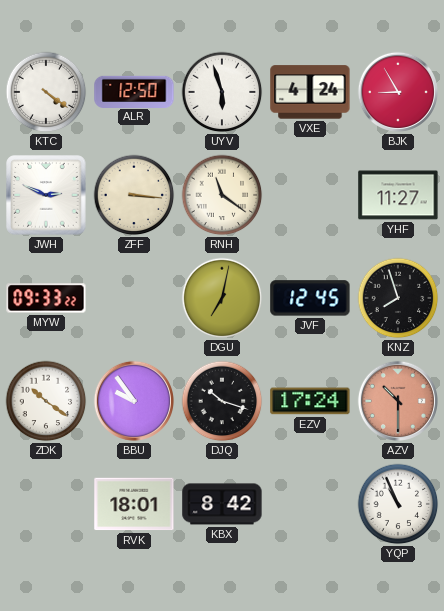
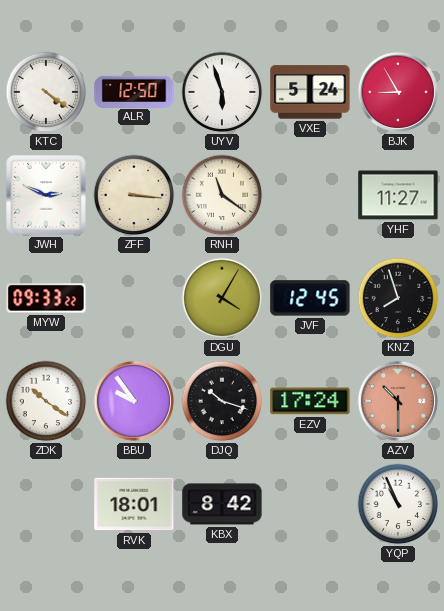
VXE: 4:24 -> 5:24 (310, 92)
DGU: 7:02 -> 4:05 (222, 298)
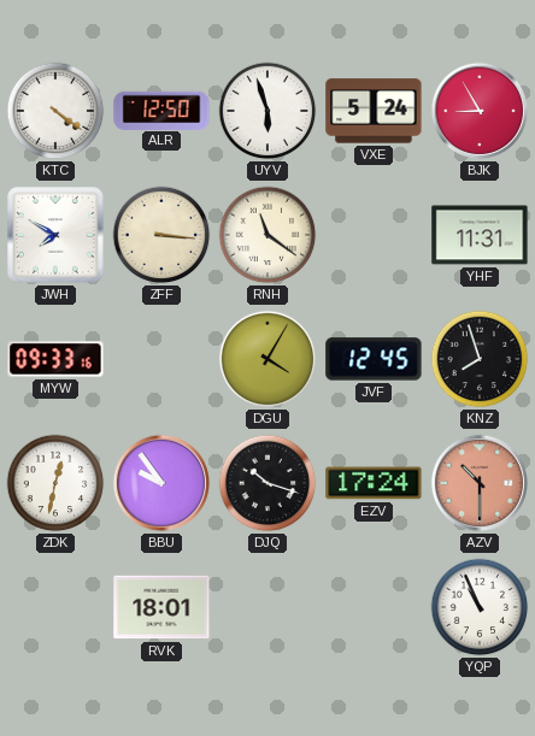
JWH: 2:49 -> 7:50 (55, 235)
YHF: 11:27 -> 11:31 (480, 235)
MYW: 09:33:22 -> 09:33:16 (55, 359)
ZDK: 10:21 -> 12:32 (55, 483)
KBX: 8:42 -> none (222, 504)
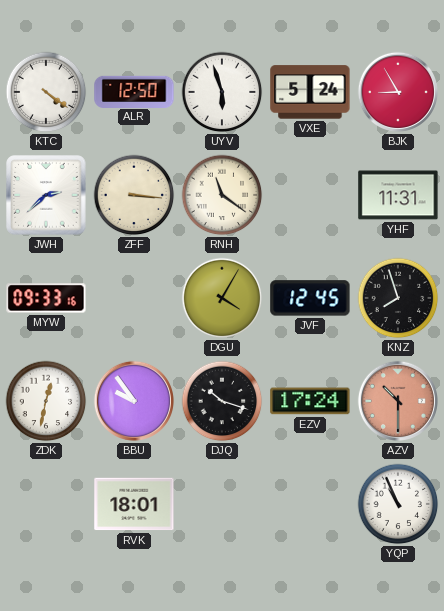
JWH: 7:50 -> 2:38 (46, 195)
